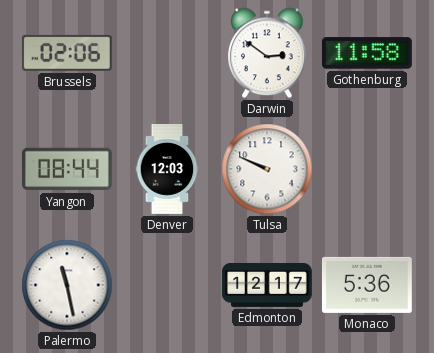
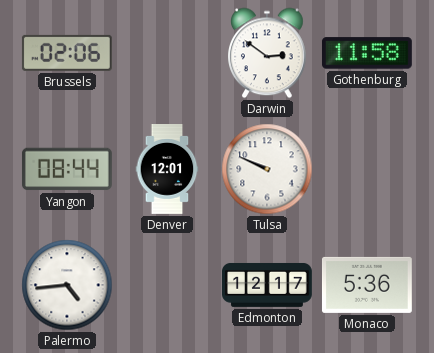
Denver: 12:03 -> 12:01 (167, 170)
Palermo: 11:28 -> 4:44 (67, 285)
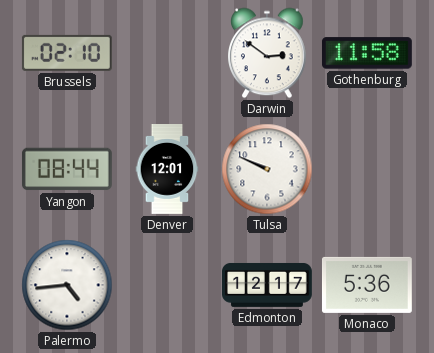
Brussels: 02:06 -> 02:10 (67, 53)
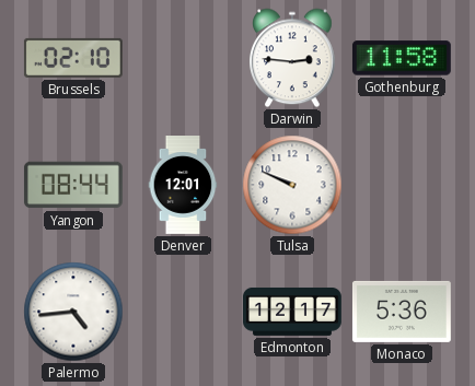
Darwin: 2:51 -> 2:46 (293, 58)
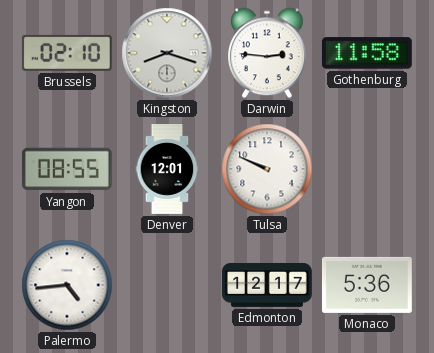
Kingston: none -> 8:18 (167, 53)
Yangon: 08:44 -> 08:55 (67, 169)
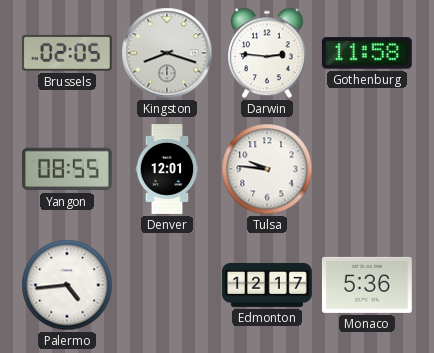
Brussels: 02:10 -> 02:05 (67, 53)
Tulsa: 9:49 -> 9:46 (267, 169)
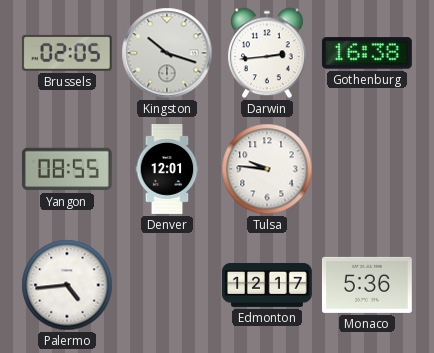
Kingston: 8:18 -> 10:18 (167, 53)
Darwin: 2:46 -> 2:44 (268, 53)
Gothenburg: 11:58 -> 16:38 (367, 53)
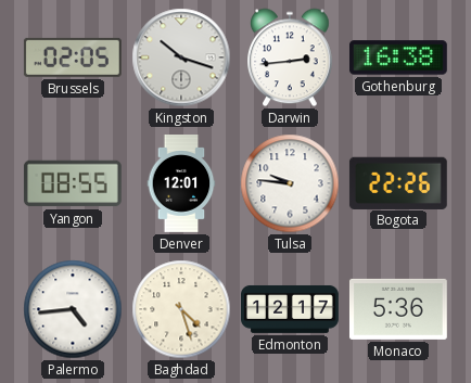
Bogota: none -> 22:26 (398, 182)
Baghdad: none -> 4:27 (181, 309)
